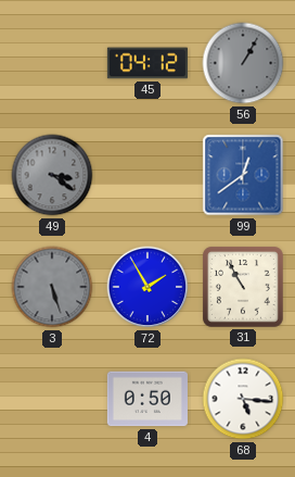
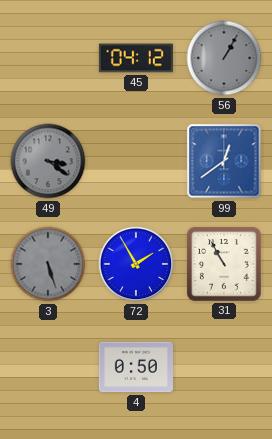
68: 5:16 -> none (243, 399)
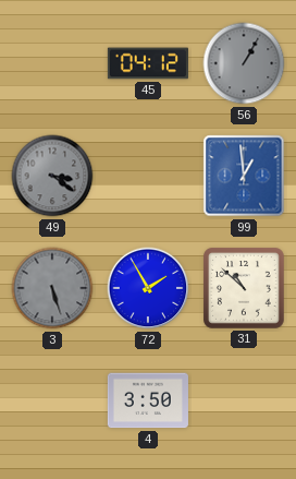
99: 12:39 -> 12:59 (244, 176)
31: 10:55 -> 10:52 (245, 289)
4: 0:50 -> 3:50 (148, 400)
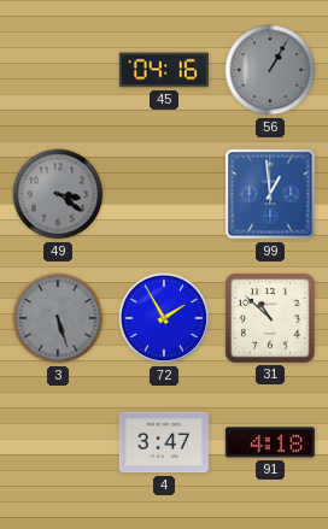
45: 04:12 -> 04:16 (164, 70)
4: 3:50 -> 3:47 (164, 442)
91: none -> 4:18 (270, 442)
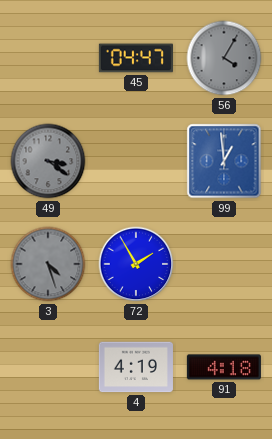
45: 04:16 -> 04:47 (136, 58)
56: 1:05 -> 4:05 (224, 58)
3: 5:27 -> 4:27 (48, 264)
31: 10:52 -> none (271, 319)
4: 3:47 -> 4:19 (136, 367)
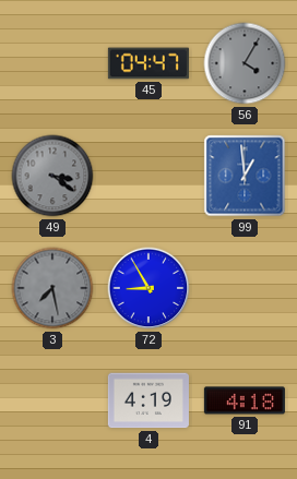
3: 4:27 -> 7:28 (52, 288)
72: 1:55 -> 8:55 (148, 288)
